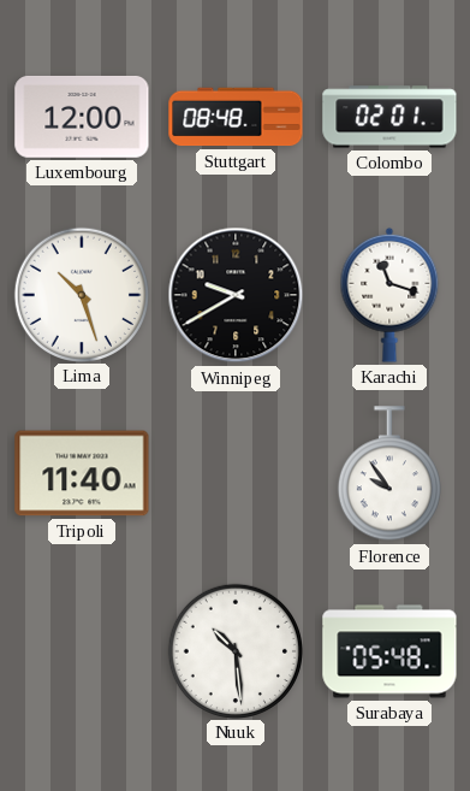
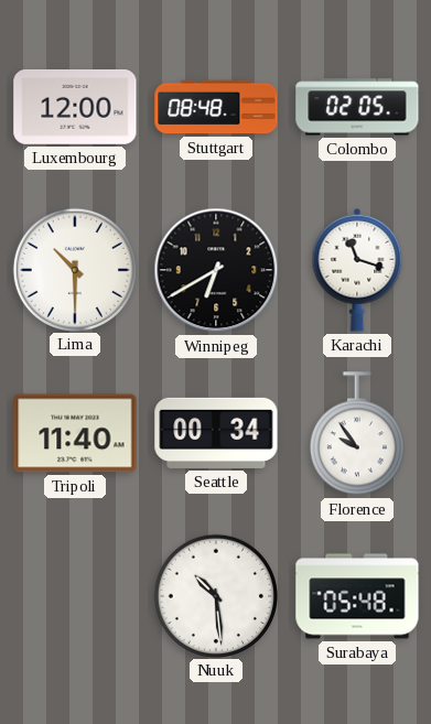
Colombo: 02:01 -> 02:05 (357, 107)
Lima: 10:27 -> 10:30 (74, 269)
Winnipeg: 9:40 -> 6:40 (216, 270)
Seattle: none -> 00:34 (216, 433)
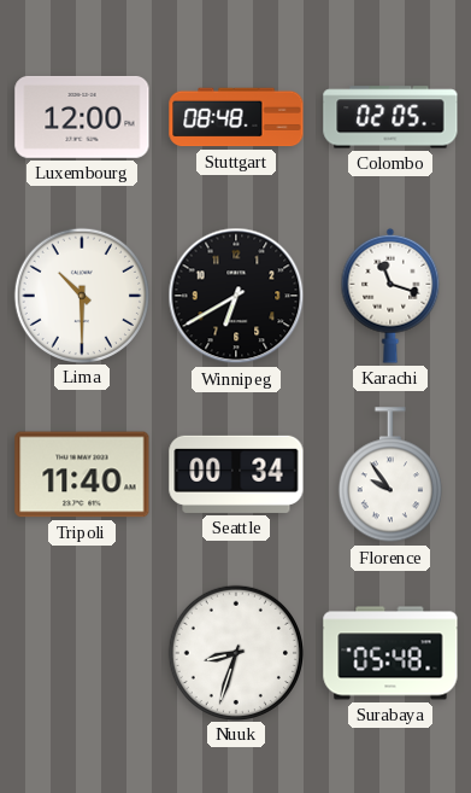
Nuuk: 10:29 -> 8:33 (235, 652)
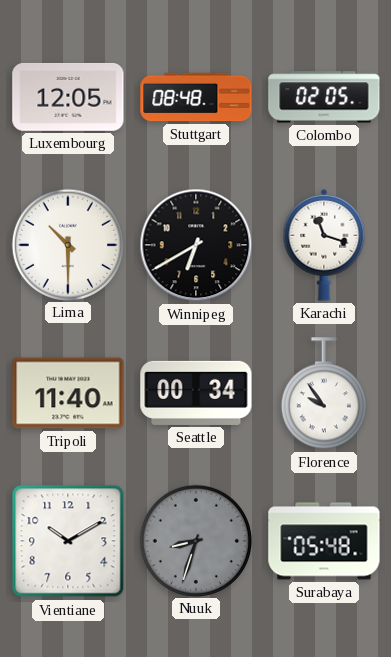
Luxembourg: 12:00 -> 12:05 (68, 97)
Vientiane: none -> 10:10 (68, 541)
Nuuk dial: white -> grey (195, 540)
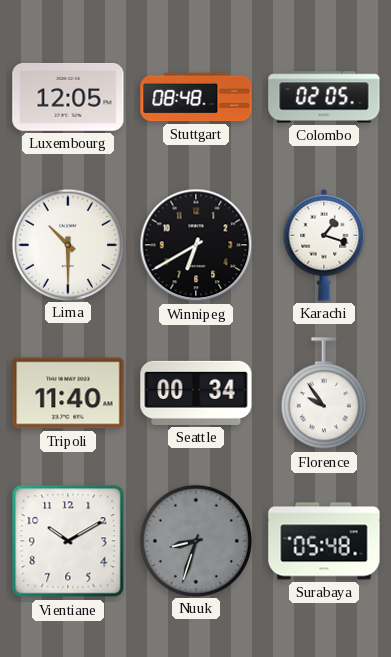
Karachi: 11:18 -> 1:18 (324, 245)
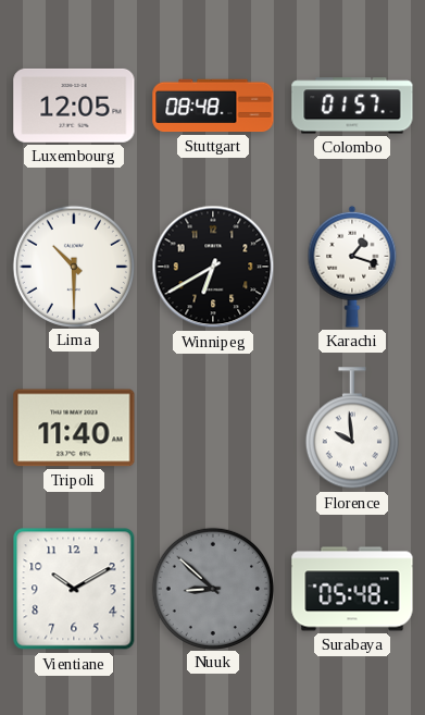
Colombo: 02:05 -> 01:57 (352, 106)
Seattle: 00:34 -> none (196, 393)
Florence: 9:54 -> 9:59 (352, 429)
Nuuk: 8:33 -> 8:52 (212, 588)
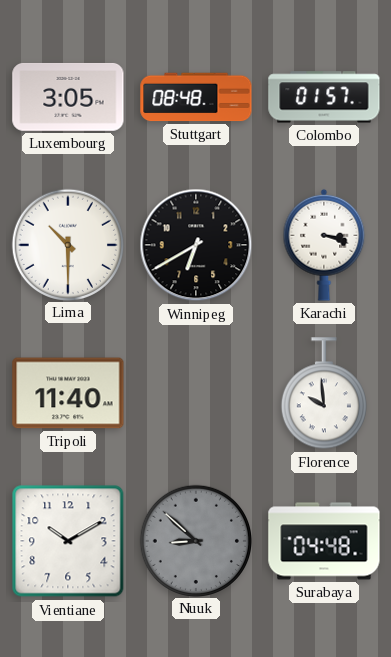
Luxembourg: 12:05 -> 3:05 (68, 97)
Karachi: 1:18 -> 3:18 (324, 245)
Surabaya: 05:48 -> 04:48 (324, 541)
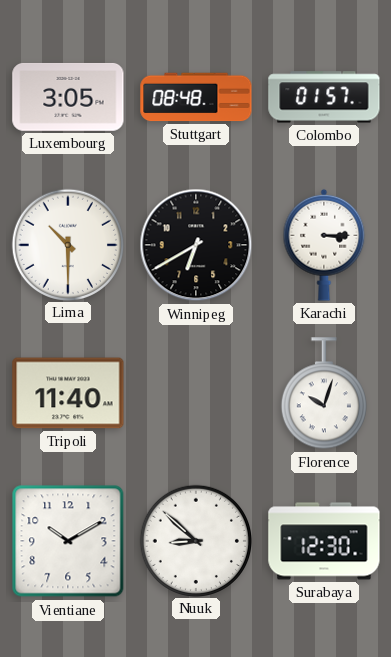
Karachi: 3:18 -> 3:15 (324, 245)
Florence: 9:59 -> 10:03 (324, 394)
Nuuk dial: grey -> white (195, 540)
Surabaya: 04:48 -> 12:30 (324, 541)
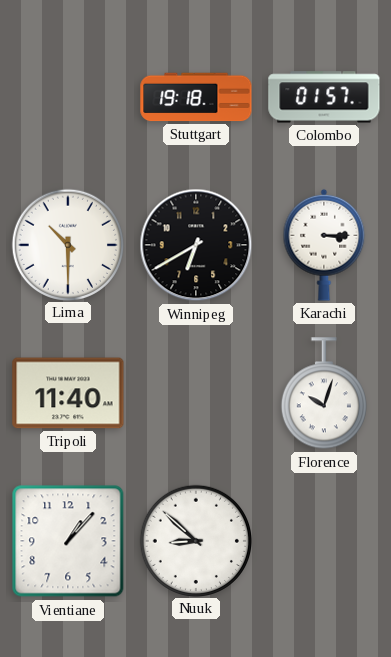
Luxembourg: 3:05 -> none (68, 97)
Stuttgart: 08:48 -> 19:18 (196, 97)
Vientiane: 10:10 -> 1:07 (68, 541)
Surabaya: 12:30 -> none (324, 541)
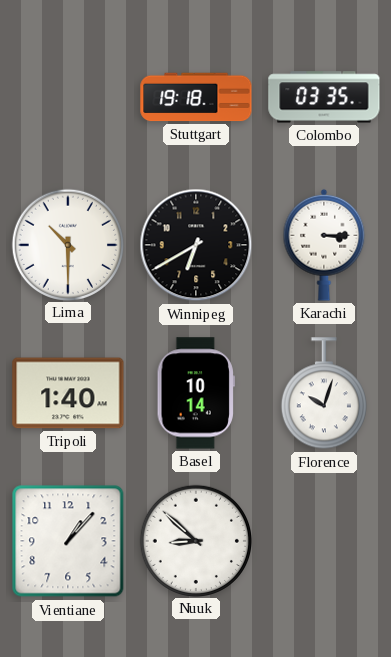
Colombo: 01:57 -> 03:35 (324, 97)
Tripoli: 11:40 -> 1:40 (68, 393)
Basel: none -> 10:14 (196, 393)
